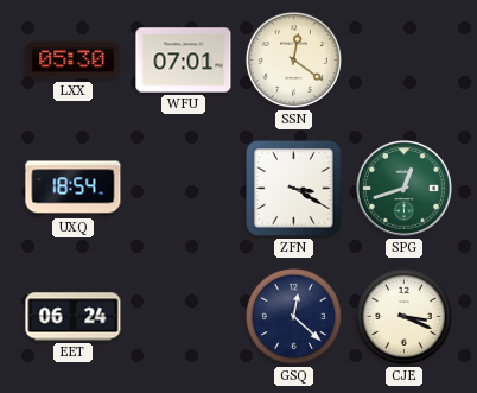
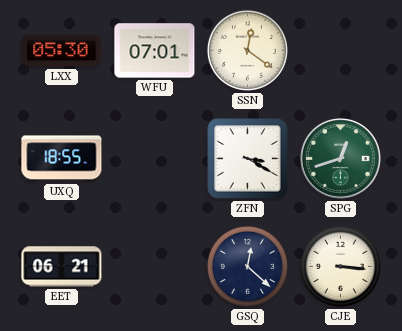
UXQ: 18:54 -> 18:55 (62, 159)
EET: 06:24 -> 06:21 (62, 267)
CJE: 3:19 -> 3:16 (340, 266)
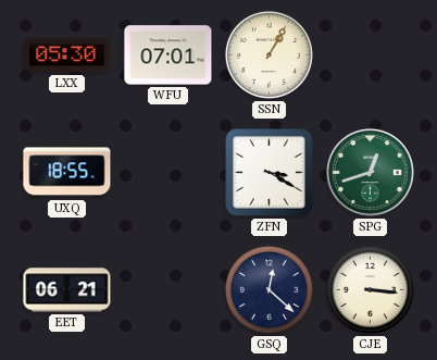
SSN: 12:21 -> 1:05 (269, 54)
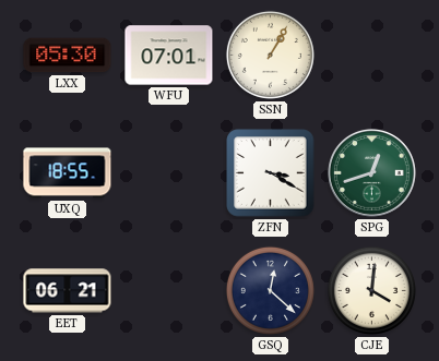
CJE: 3:16 -> 4:01 (371, 290)
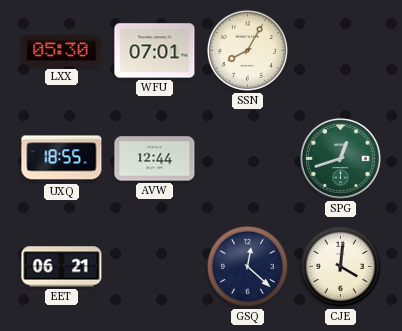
SSN: 1:05 -> 8:05 (247, 50)
AVW: none -> 12:44 (155, 159)
ZFN: 3:20 -> none (271, 173)
